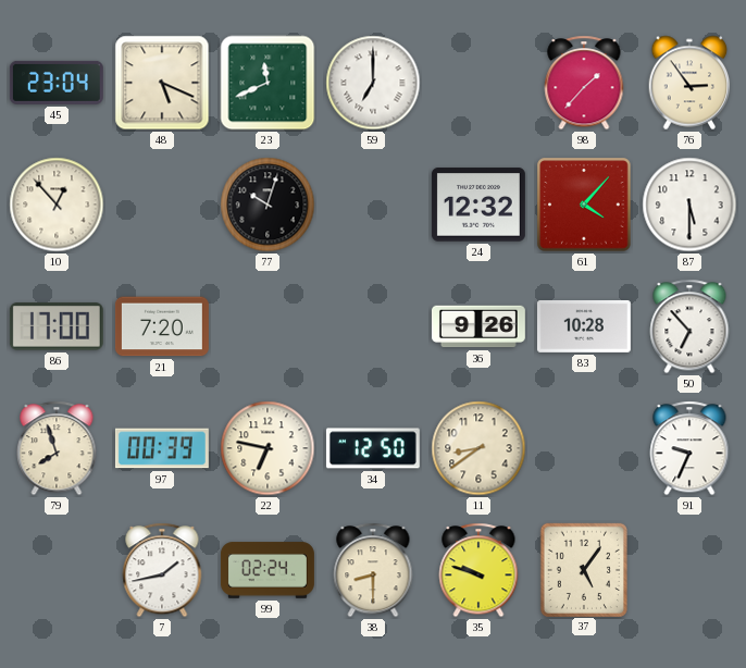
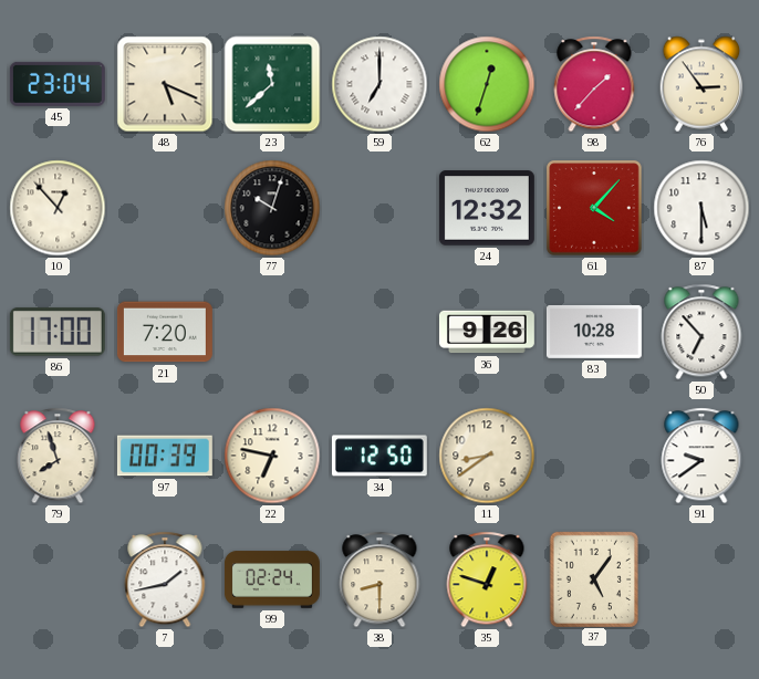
23: 11:41 -> 11:38 (272, 84)
62: none -> 12:33 (487, 84)
91: 9:34 -> 9:39 (701, 456)
35: 9:48 -> 12:48 (487, 579)
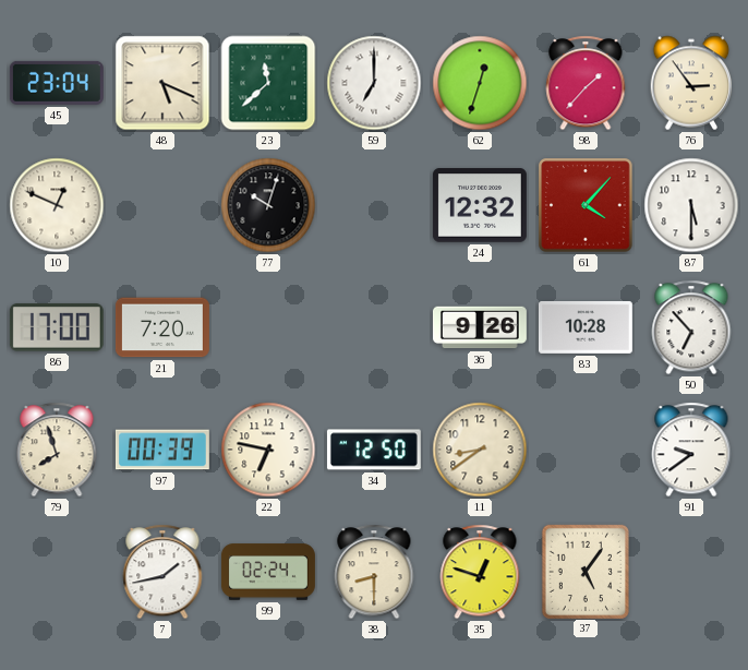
10: 12:53 -> 12:49 (57, 205)
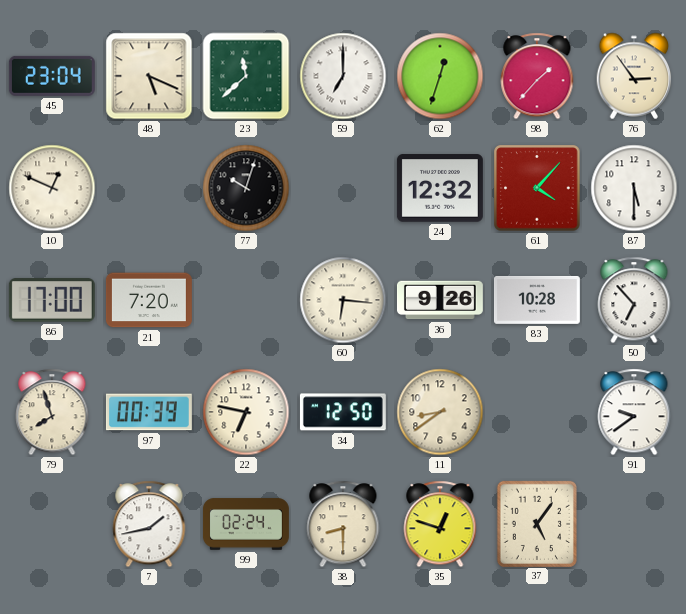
60: none -> 6:16 (343, 300)
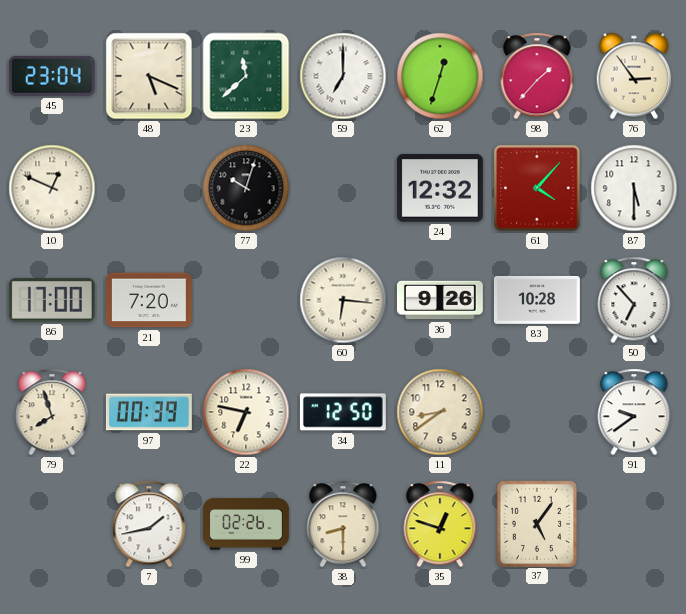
99: 02:24 -> 02:26 (246, 524)
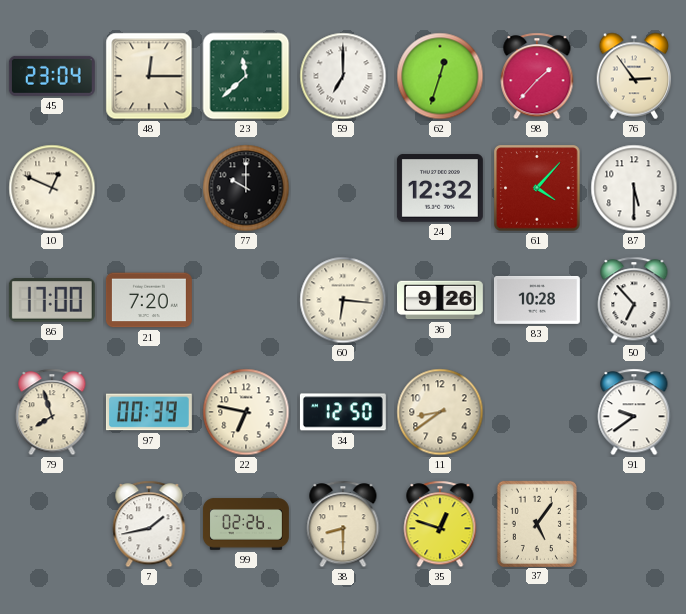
48: 5:19 -> 12:15 (149, 76)
77: 10:03 -> 10:00 (246, 188)
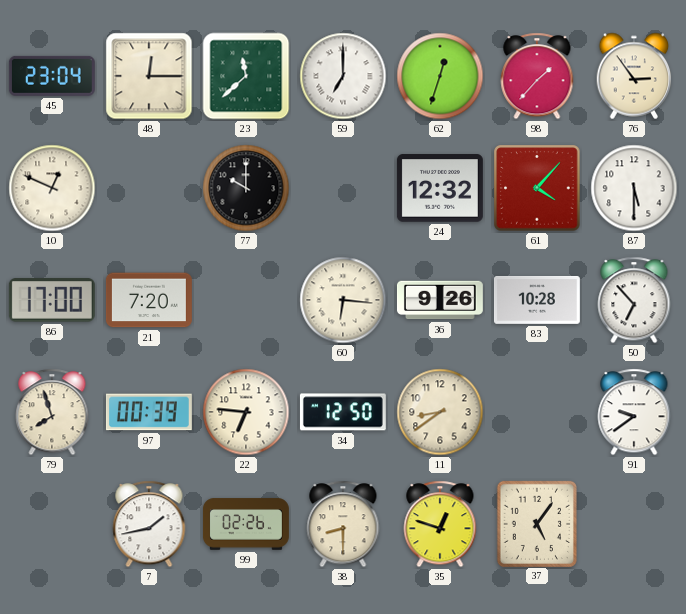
22: 6:47 -> 6:46 (246, 412)
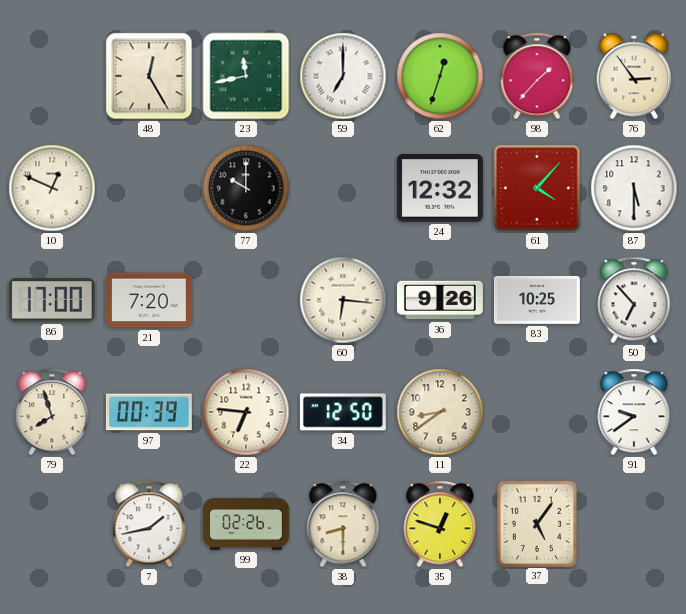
45: 23:04 -> none (52, 76)
48: 12:15 -> 12:25 (149, 76)
23: 11:38 -> 11:43 (246, 76)
83: 10:28 -> 10:25 (537, 300)
